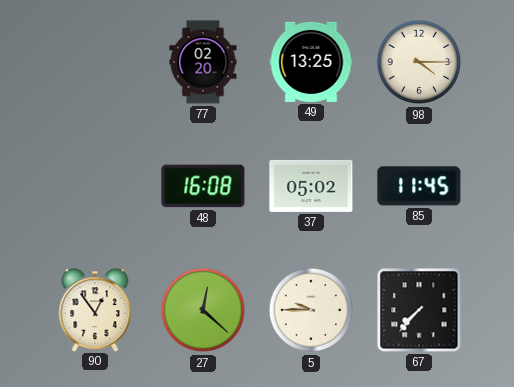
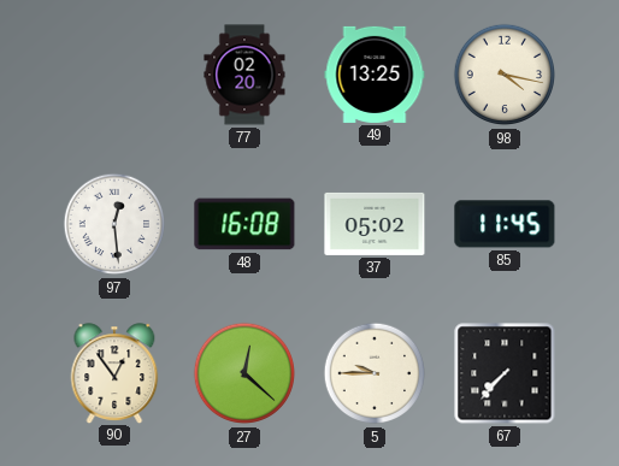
98: 4:15 -> 4:17 (505, 75)
97: none -> 12:29 (114, 224)
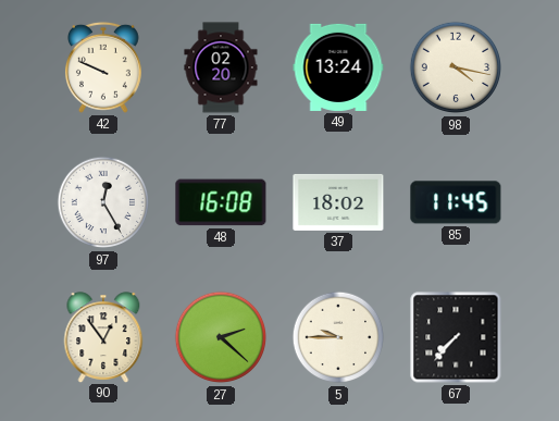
42: none -> 9:49 (103, 67)
49: 13:25 -> 13:24 (338, 67)
97: 12:29 -> 12:25 (103, 202)
37: 05:02 -> 18:02 (338, 202)
27: 12:22 -> 2:22 (221, 337)
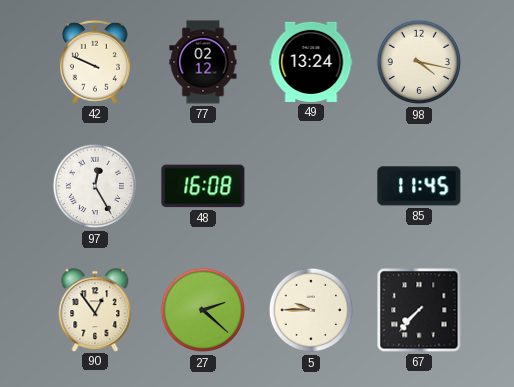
77: 02:20 -> 02:12 (203, 62)
37: 18:02 -> none (338, 202)
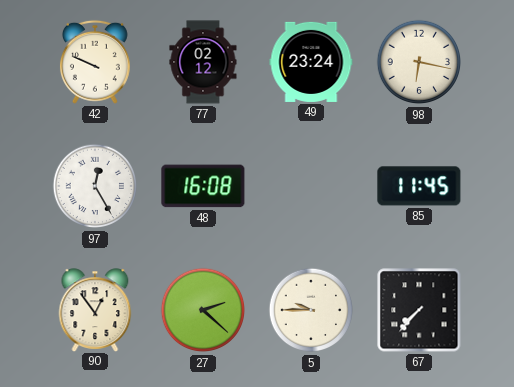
49: 13:24 -> 23:24 (311, 62)
98: 4:17 -> 6:17 (419, 62)
